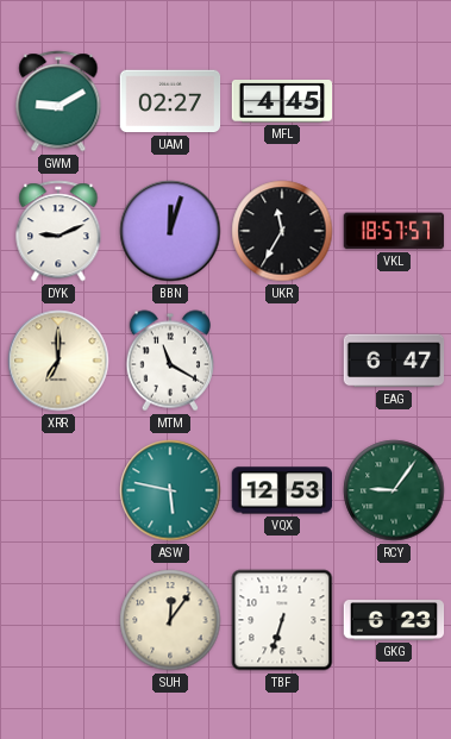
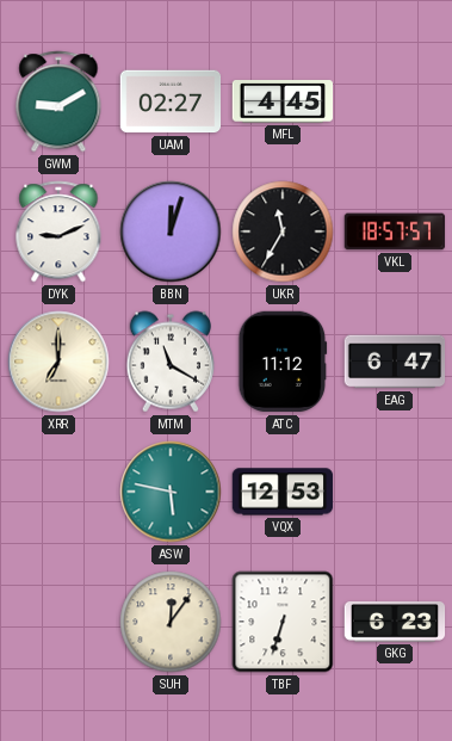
ATC: none -> 11:12 (283, 362)
RCY: 9:06 -> none (394, 490)
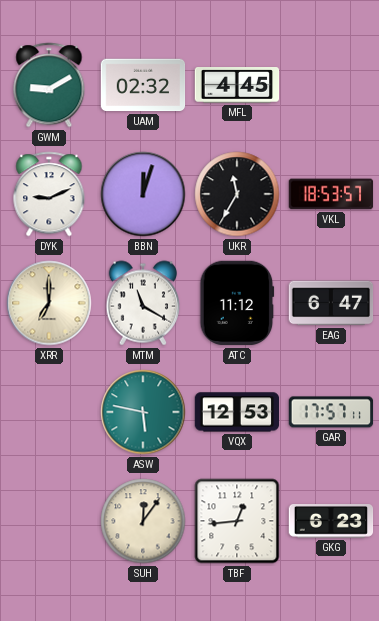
UAM: 02:27 -> 02:32 (143, 85)
VKL: 18:57 -> 18:53 (331, 194)
GAR: none -> 17:57 (331, 412)
TBF: 6:33 -> 12:44 (237, 521)
